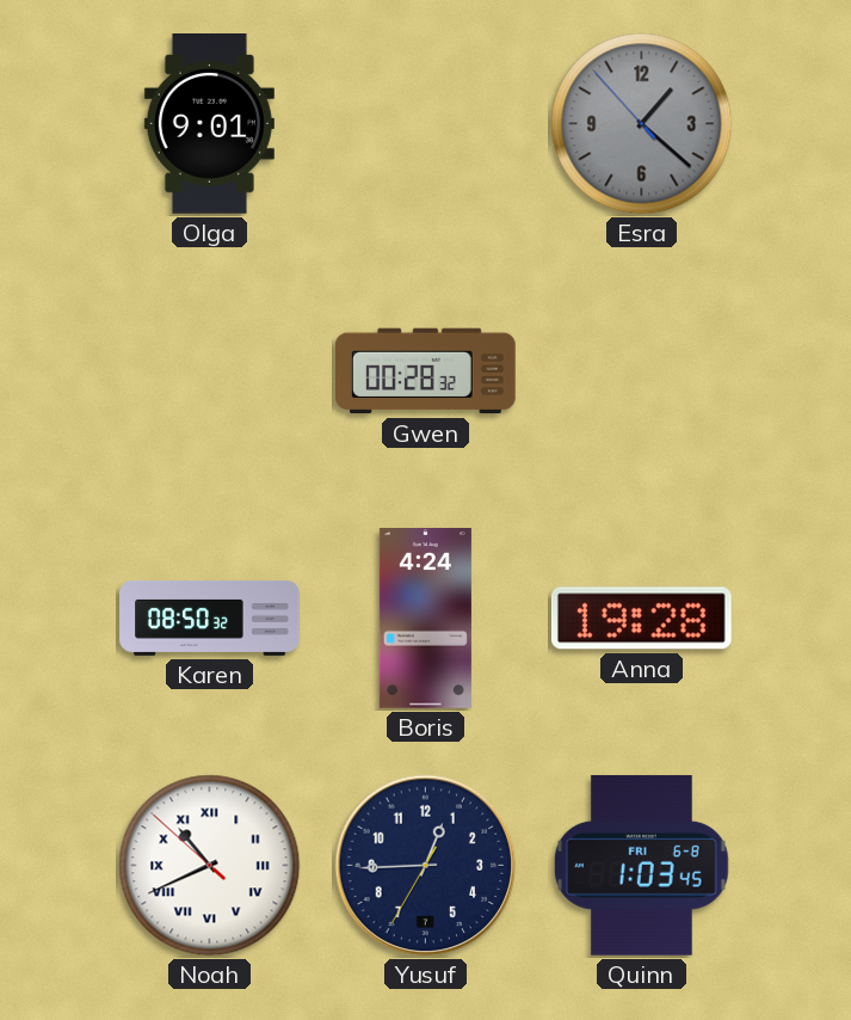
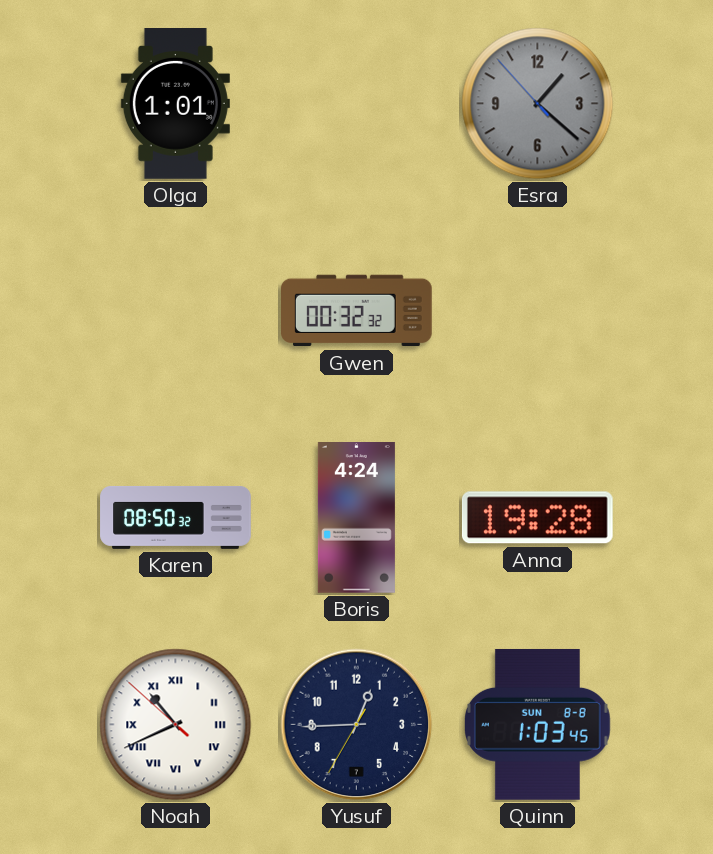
Olga: 9:01 -> 1:01 (175, 104)
Gwen: 00:28 -> 00:32 (357, 311)
Quinn date: FRI 6-8 -> SUN 8-8 (537, 724)
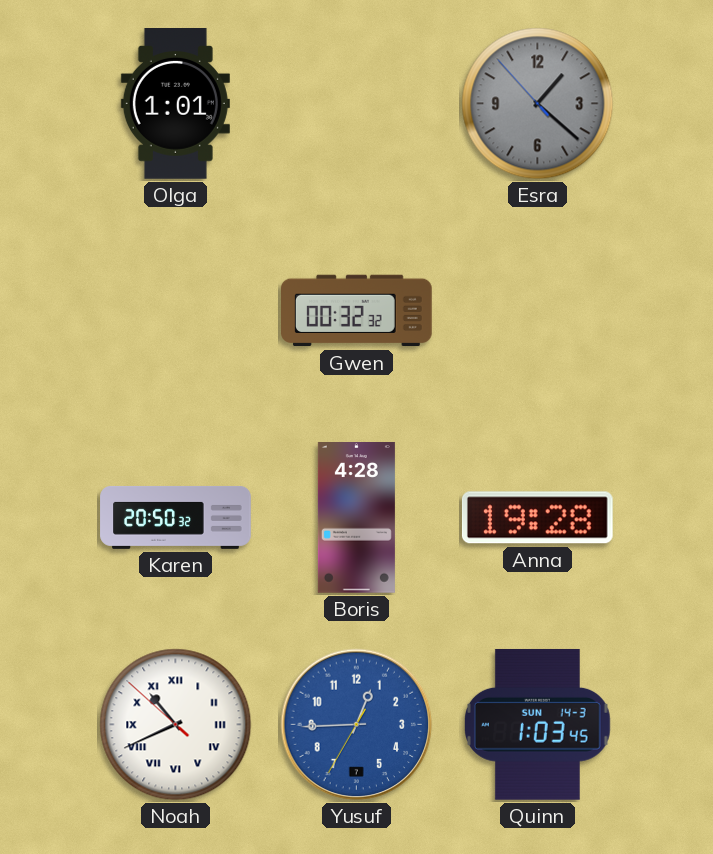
Karen: 08:50 -> 20:50 (176, 517)
Boris: 4:24 -> 4:28 (356, 518)
Yusuf dial: navy -> blue (357, 725)
Quinn date: SUN 8-8 -> SUN 14-3 (537, 724)
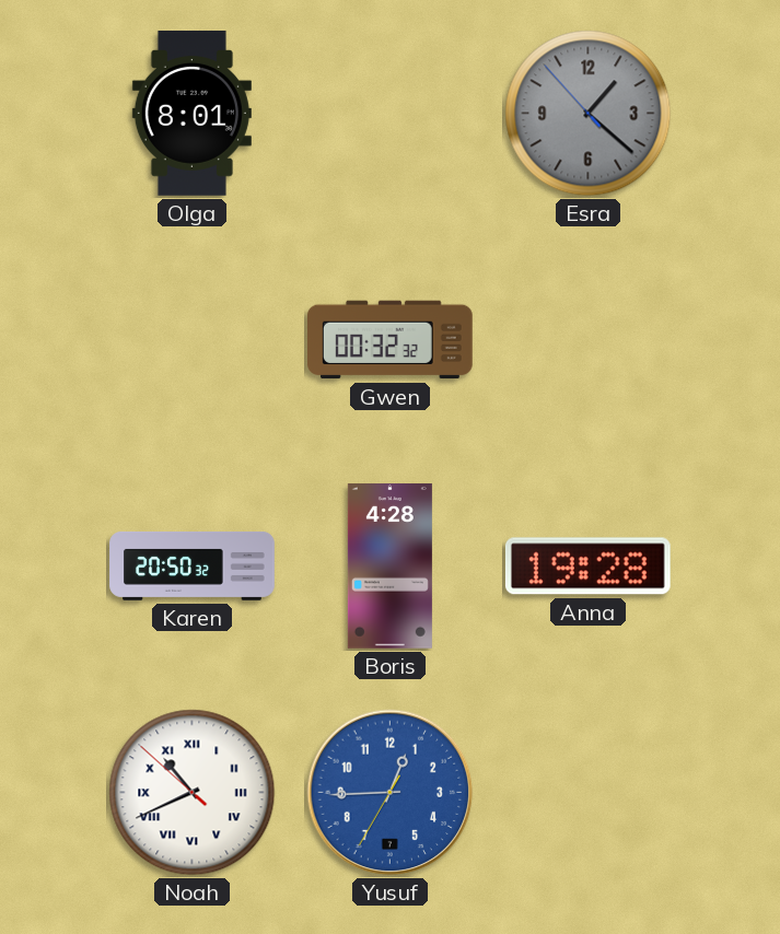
Olga: 1:01 -> 8:01 (191, 114)
Quinn: 1:03 -> none (537, 724)
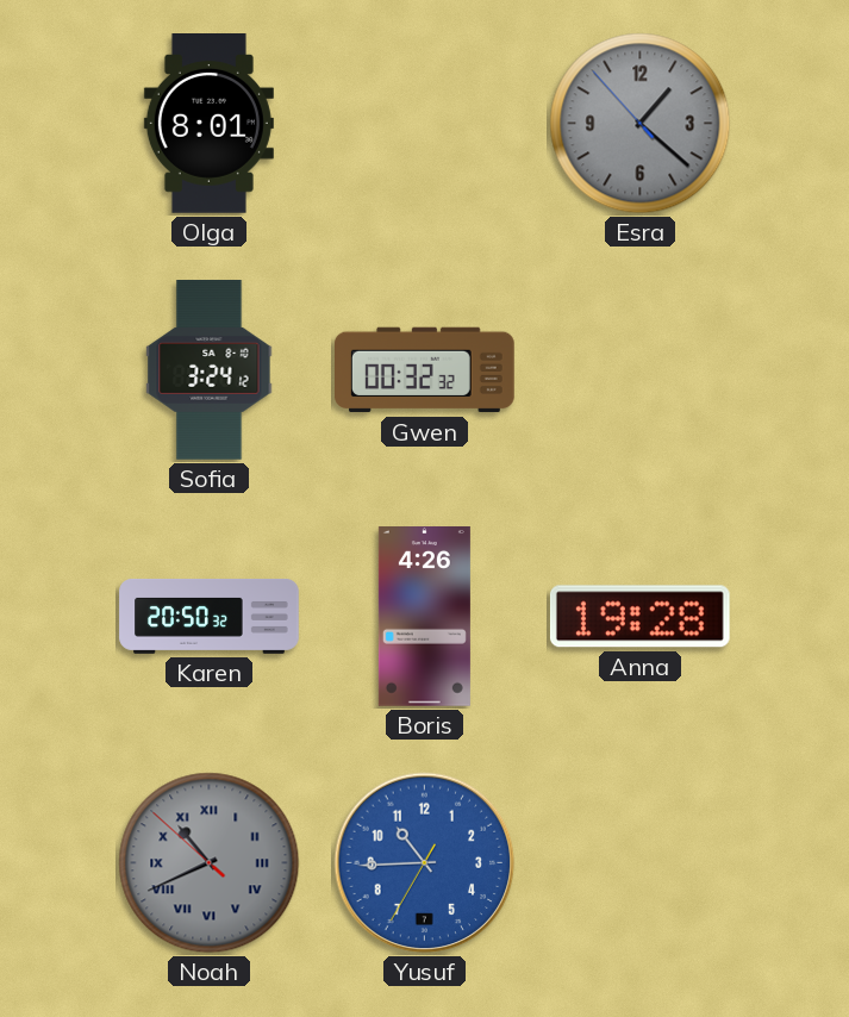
Sofia: none -> 3:24 (210, 370)
Boris: 4:28 -> 4:26 (424, 617)
Noah dial: white -> grey (210, 863)
Yusuf: 12:44 -> 10:44 (425, 863)
